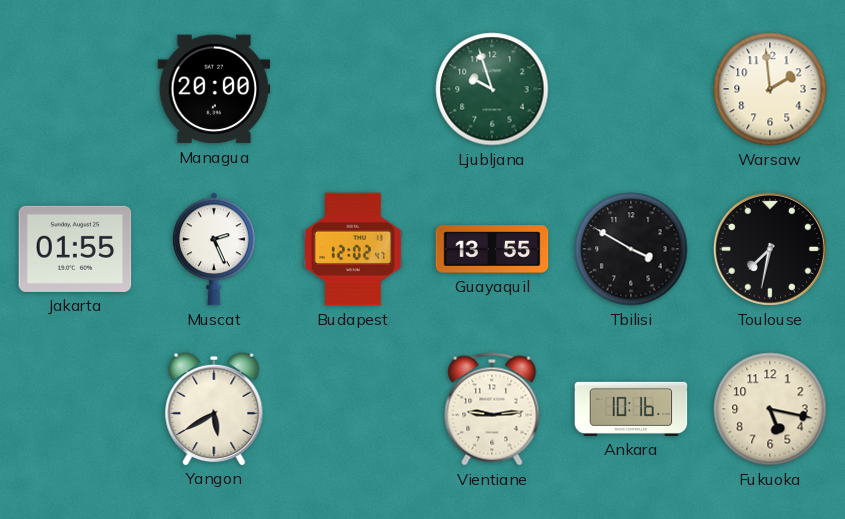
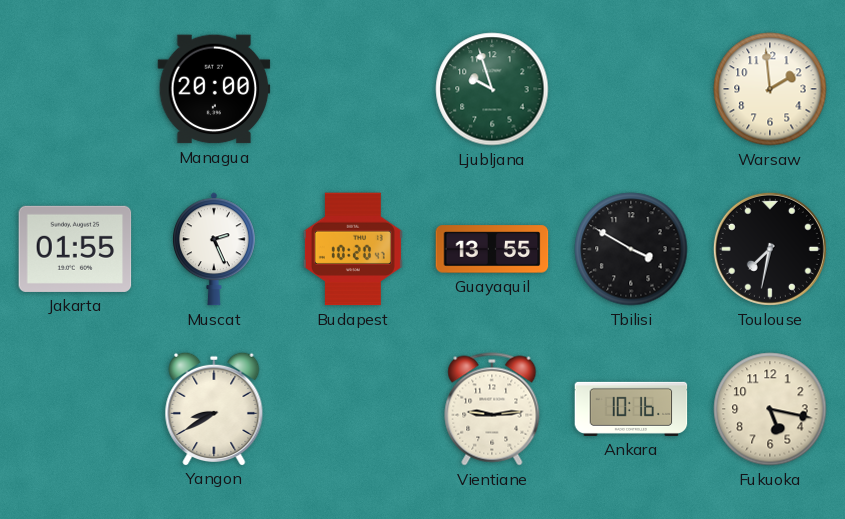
Budapest: 12:02 -> 10:20 (353, 249)
Yangon: 5:40 -> 8:40 (214, 408)
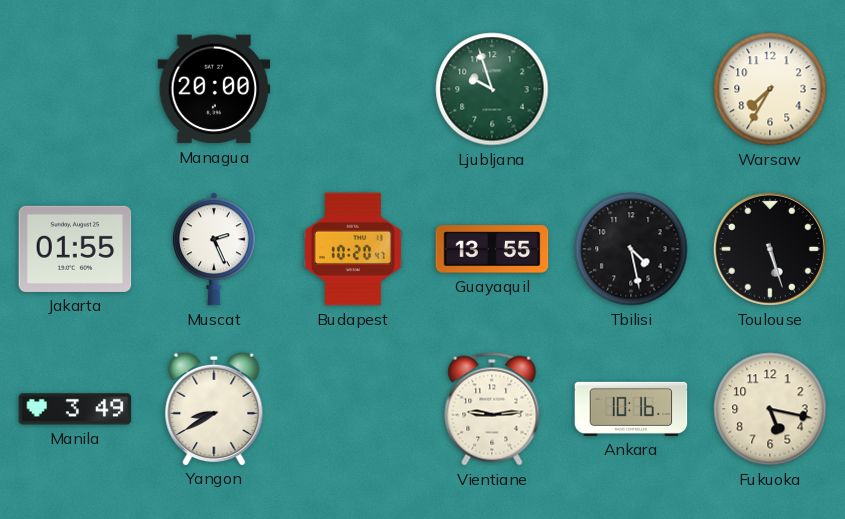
Warsaw: 1:59 -> 7:35 (770, 89)
Tbilisi: 3:50 -> 4:28 (631, 249)
Toulouse: 7:32 -> 5:27 (770, 249)
Manila: none -> 3:49 (75, 409)
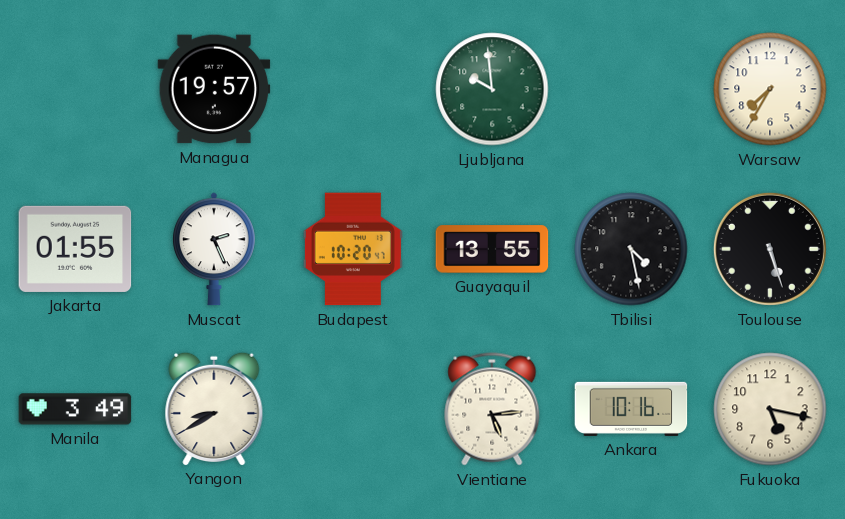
Managua: 20:00 -> 19:57 (214, 89)
Ljubljana: 9:57 -> 9:59 (492, 89)
Vientiane: 9:14 -> 5:14 (492, 409)
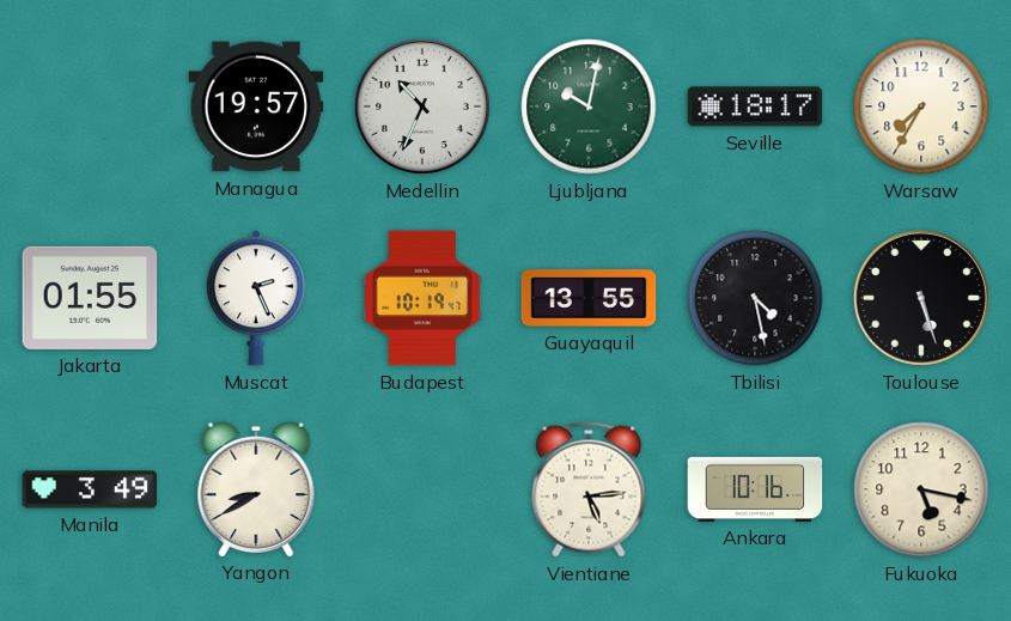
Medellin: none -> 10:34 (422, 106)
Ljubljana: 9:59 -> 10:02 (589, 106)
Seville: none -> 18:17 (755, 106)
Budapest: 10:20 -> 10:19 (422, 298)
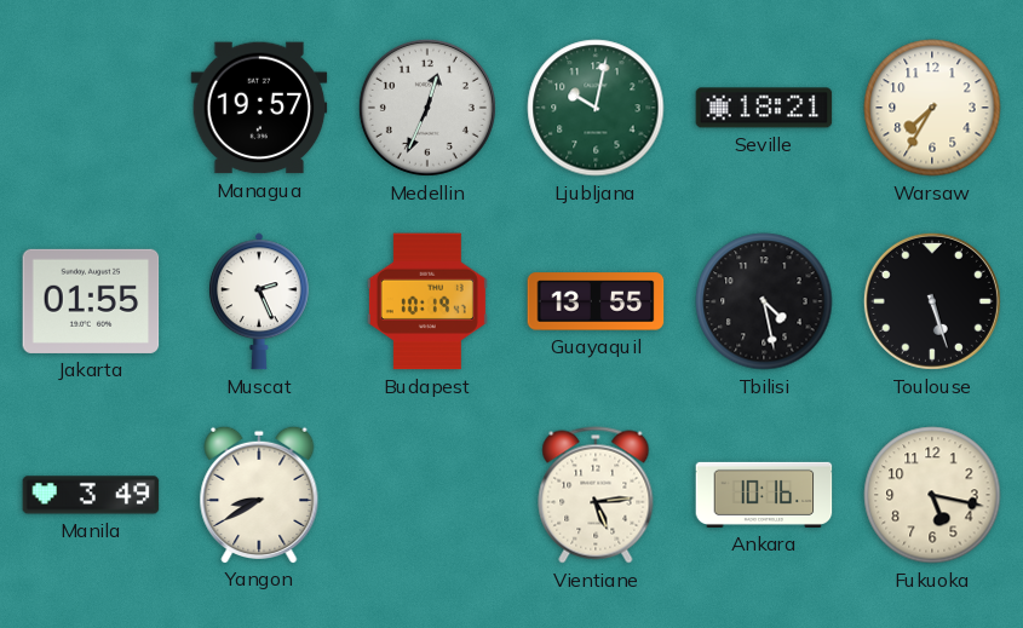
Medellin: 10:34 -> 12:34 (427, 108)
Seville: 18:17 -> 18:21 (764, 108)
